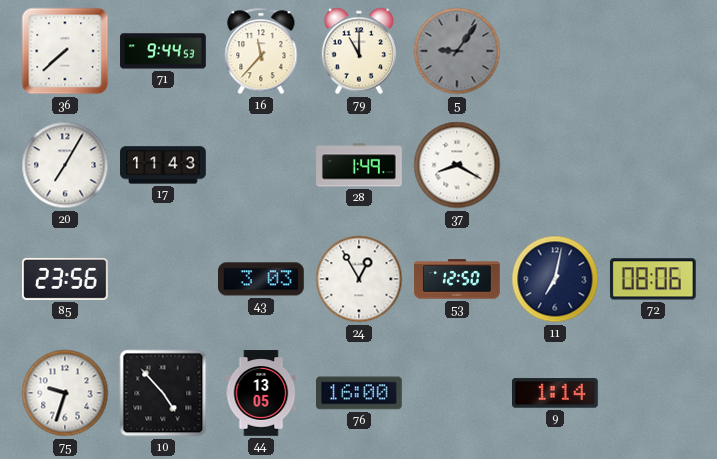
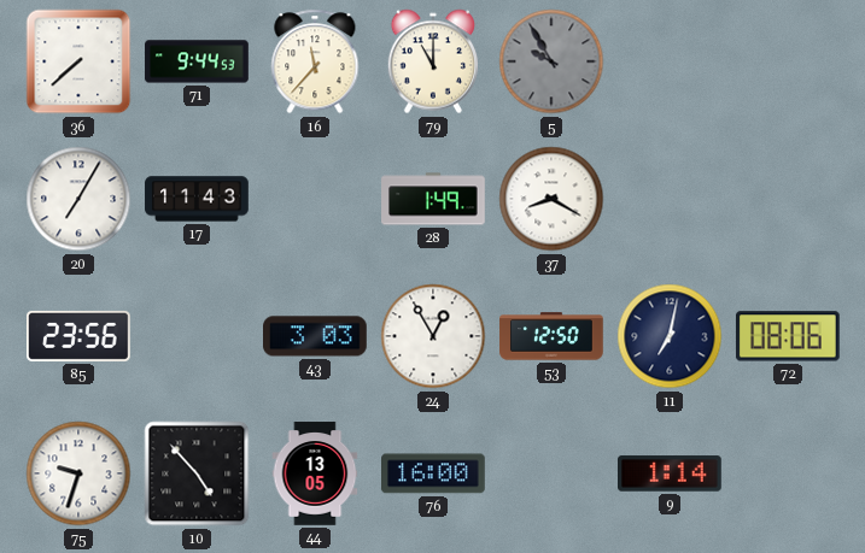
5: 9:06 -> 9:55 (551, 61)
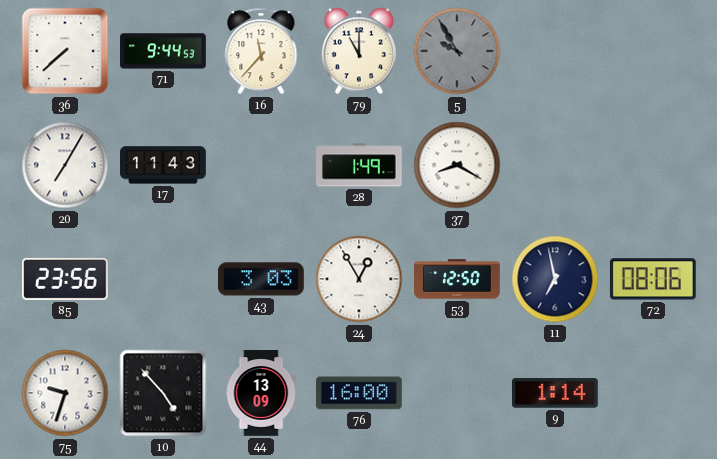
11: 7:02 -> 6:58 (555, 279)
44: 13:05 -> 13:09 (261, 393)
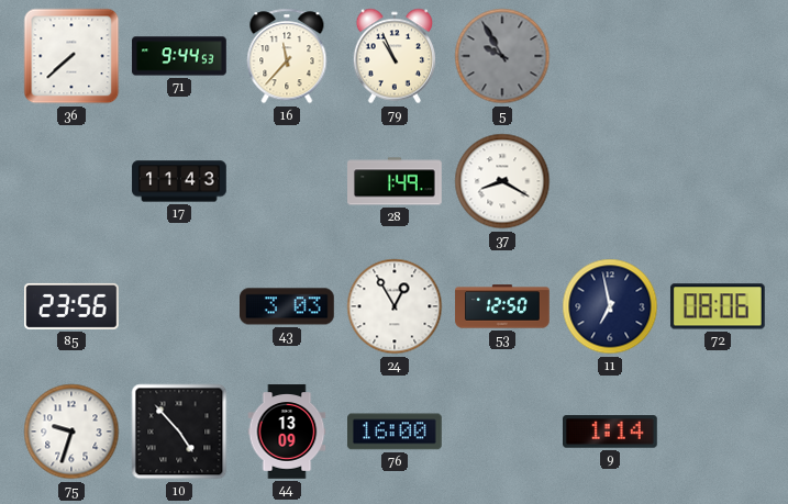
79: 11:00 -> 10:56 (393, 56)
20: 7:05 -> none (65, 165)
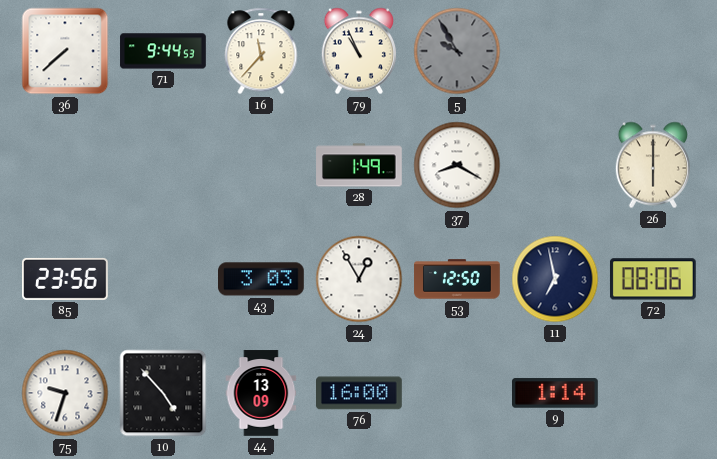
17: 11:43 -> none (179, 181)
26: none -> 6:00 (652, 165)
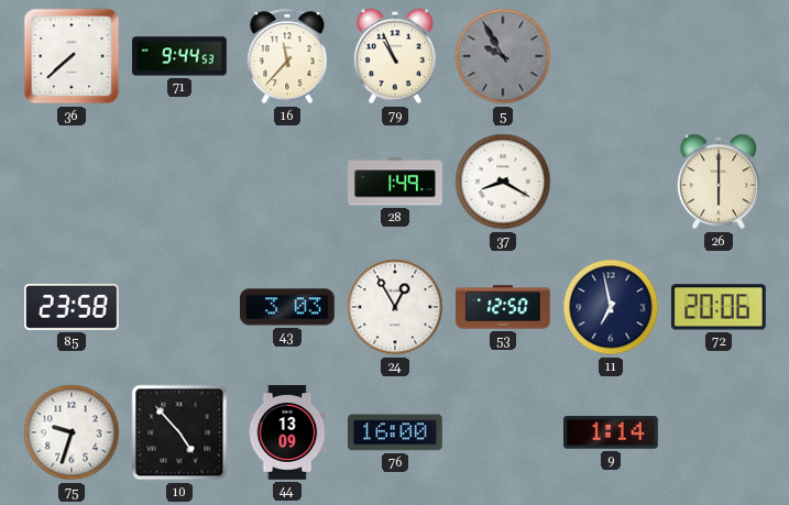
85: 23:56 -> 23:58 (73, 307)
72: 08:06 -> 20:06 (719, 307)
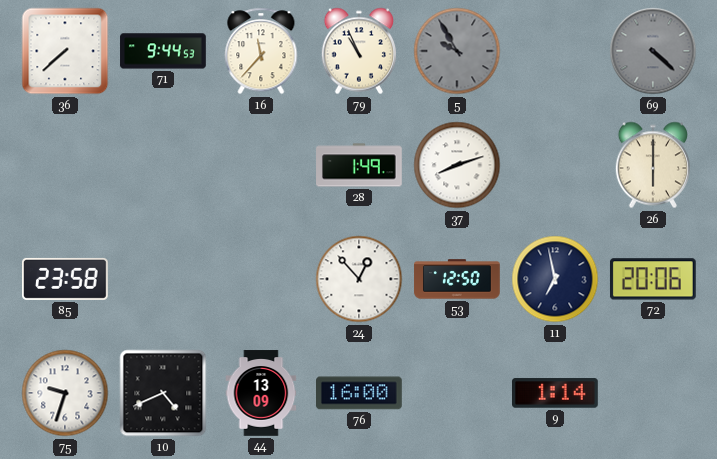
69: none -> 4:22 (653, 51)
37: 8:20 -> 8:12 (457, 165)
43: 3:03 -> none (288, 307)
24: 12:55 -> 12:53 (359, 279)
10: 4:53 -> 4:41 (163, 393)
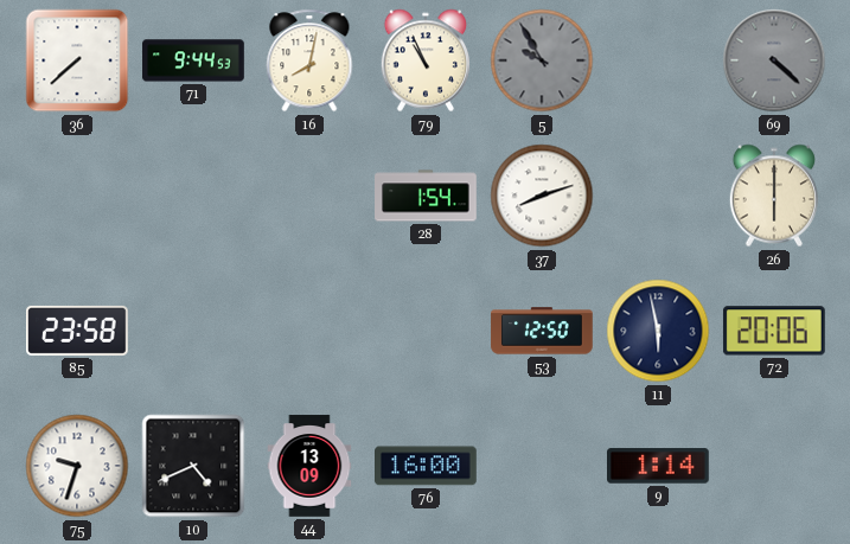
16: 11:37 -> 8:02 (309, 60)
28: 1:49 -> 1:54 (426, 196)
24: 12:53 -> none (359, 279)
11: 6:58 -> 5:58 (658, 331)
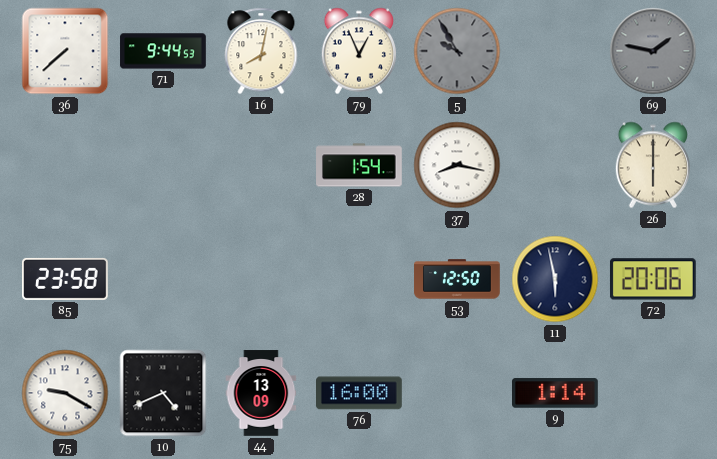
79: 10:56 -> 12:56 (358, 51)
69: 4:22 -> 1:47 (653, 51)
37: 8:12 -> 8:17 (457, 165)
75: 9:33 -> 9:20 (65, 393)
